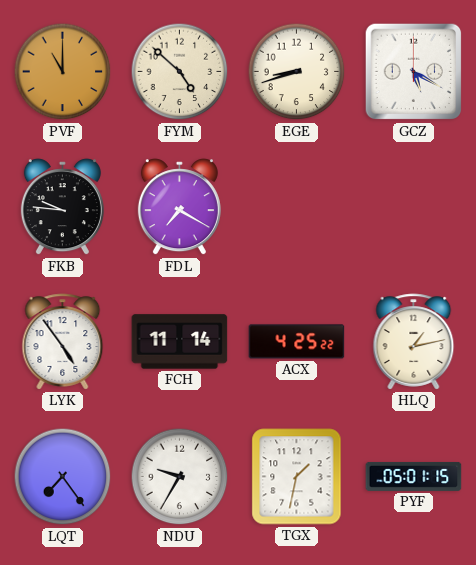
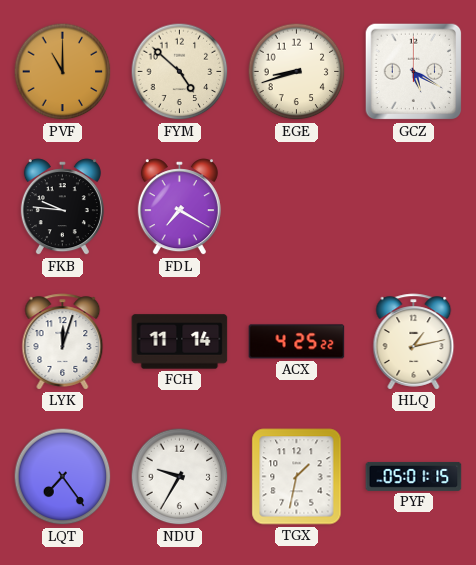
LYK: 4:54 -> 12:03 (63, 342)
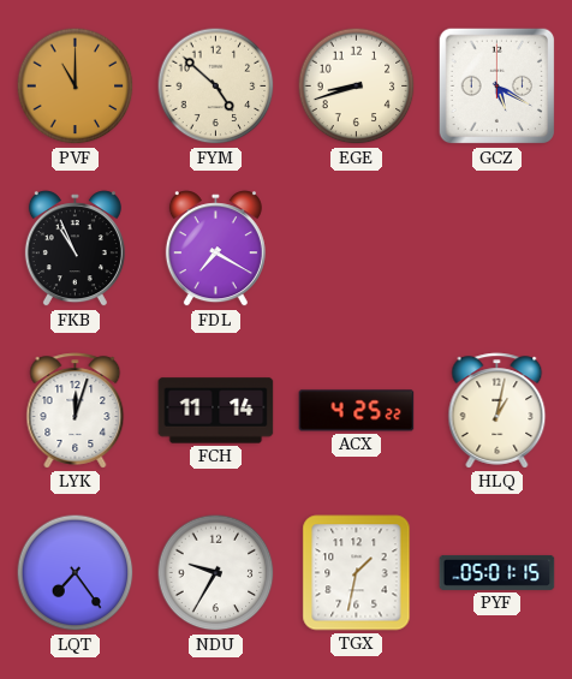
FKB: 9:46 -> 10:56 (75, 249)
HLQ: 1:13 -> 1:02 (497, 411)
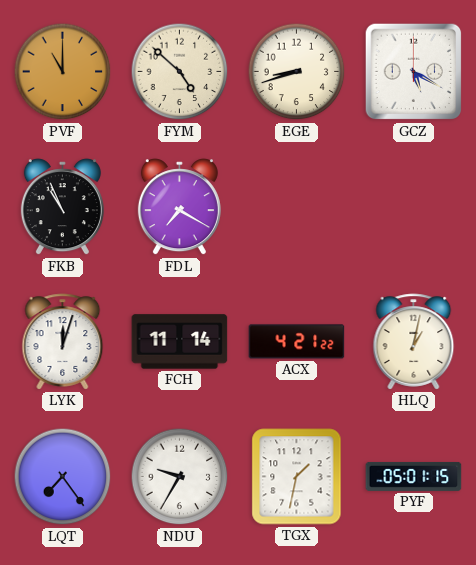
ACX: 4:25 -> 4:21 (297, 342)
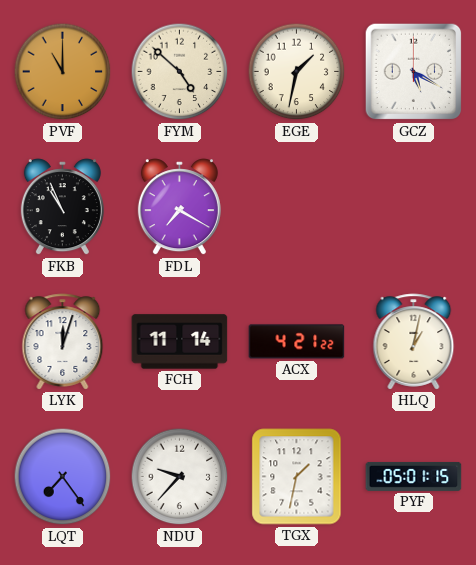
EGE: 8:42 -> 1:32 (297, 72)
NDU: 9:35 -> 9:37 (180, 477)
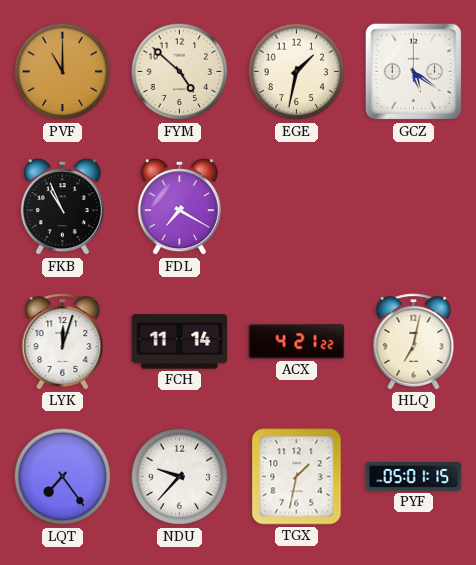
GCZ: 5:20 -> 5:21 (414, 72)
HLQ: 1:02 -> 7:02 (414, 342)
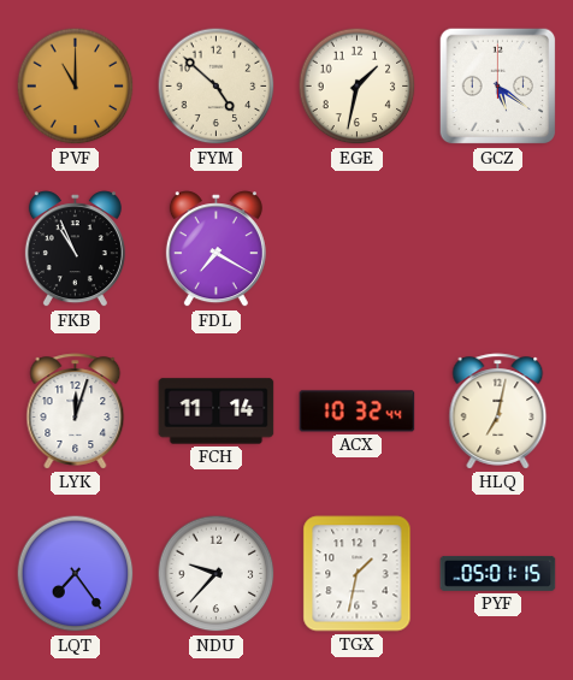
ACX: 4:21 -> 10:32 (358, 412)
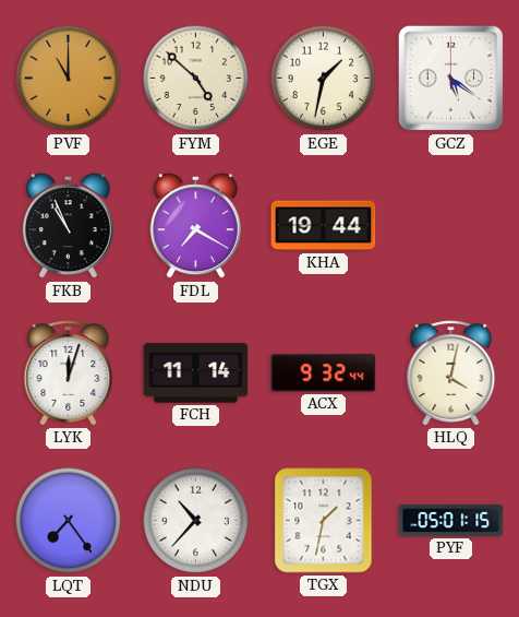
KHA: none -> 19:44 (324, 226)
ACX: 10:32 -> 9:32 (324, 373)
HLQ: 7:02 -> 4:02 (451, 373)
NDU: 9:37 -> 10:37 (196, 521)
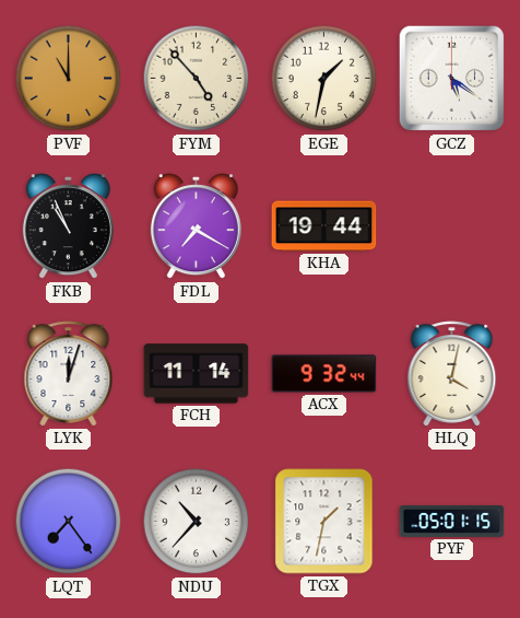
FYM: 4:52 -> 4:53 (197, 79)
